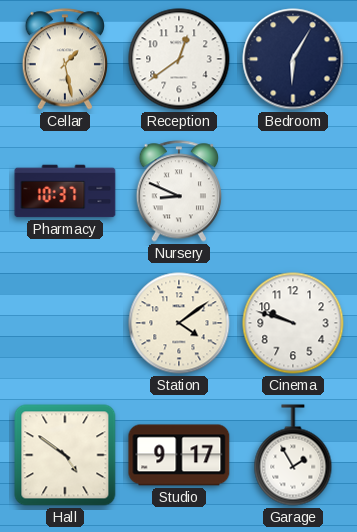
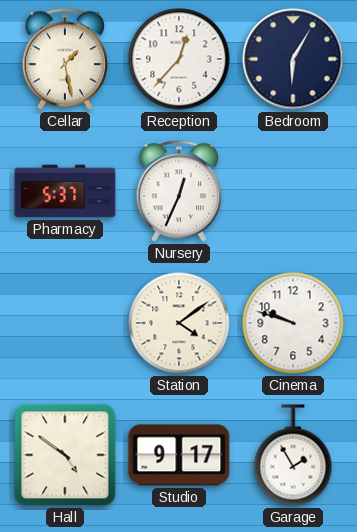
Reception: 12:39 -> 12:37 (179, 59)
Pharmacy: 10:37 -> 5:37 (65, 191)
Nursery: 8:49 -> 12:34 (178, 191)
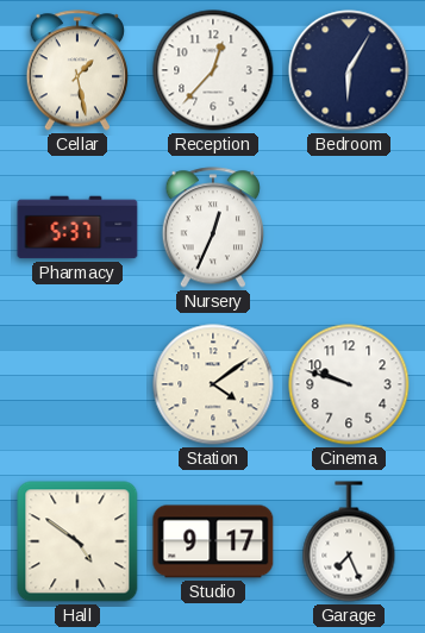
Garage: 1:55 -> 7:26 (349, 541)
